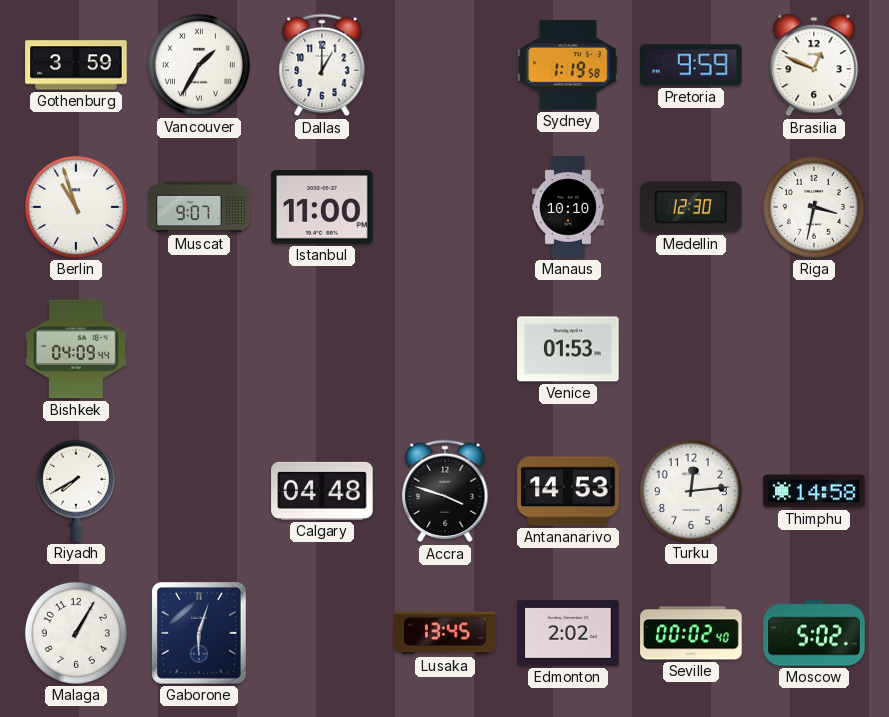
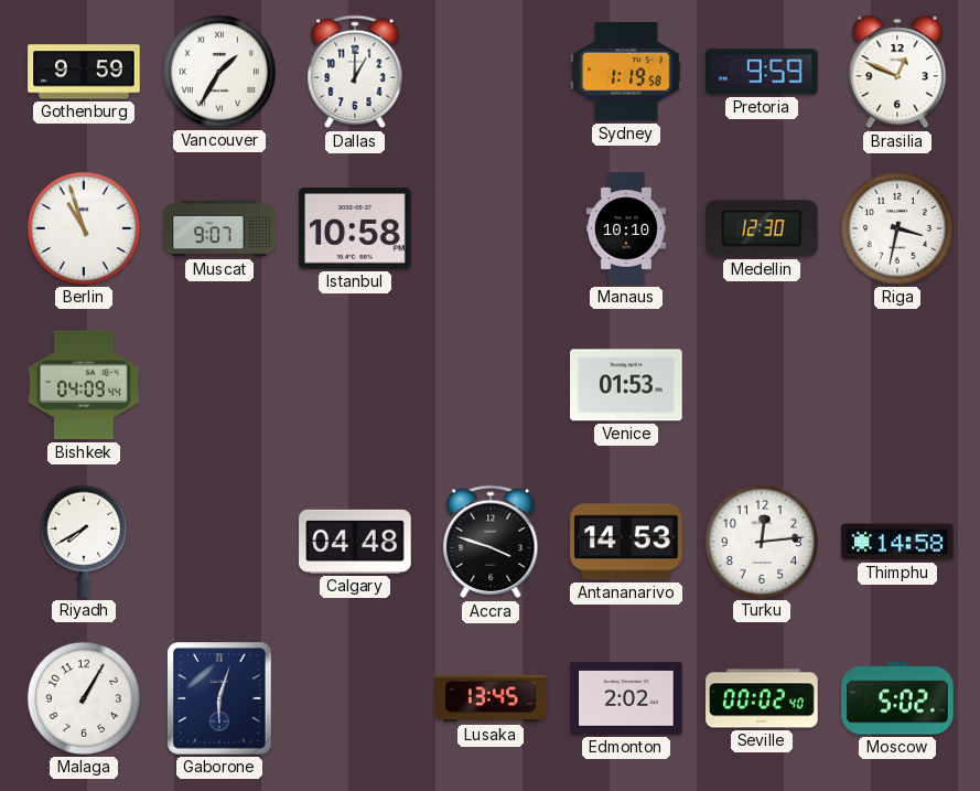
Gothenburg: 3:59 -> 9:59 (84, 72)
Istanbul: 11:00 -> 10:58 (355, 228)
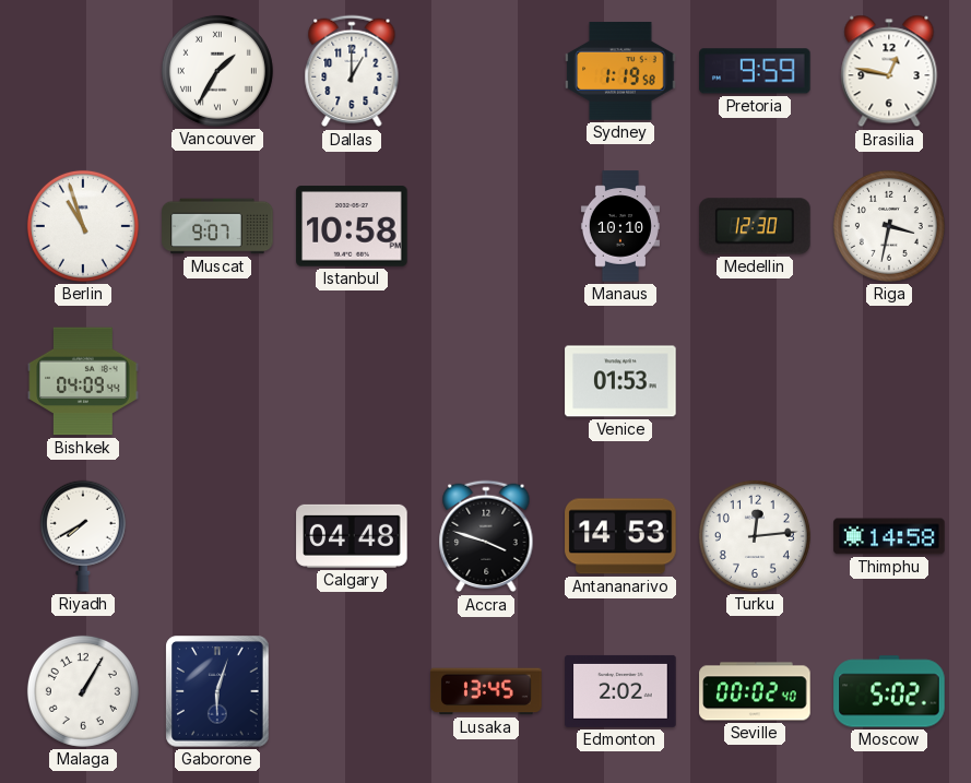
Gothenburg: 9:59 -> none (84, 72)
Brasilia: 12:49 -> 12:47 (889, 71)
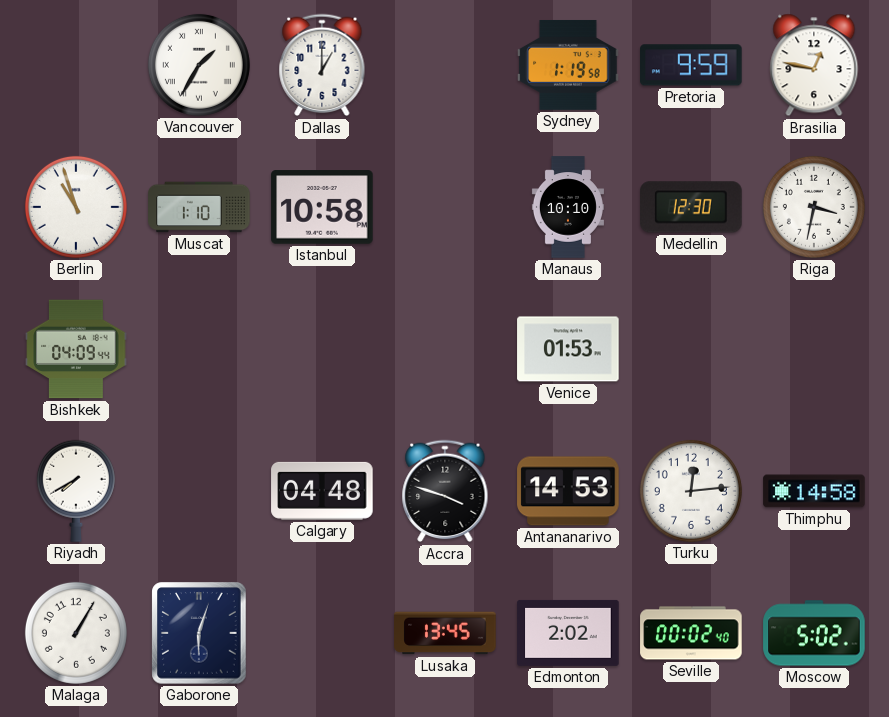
Muscat: 9:07 -> 1:10 (199, 207)
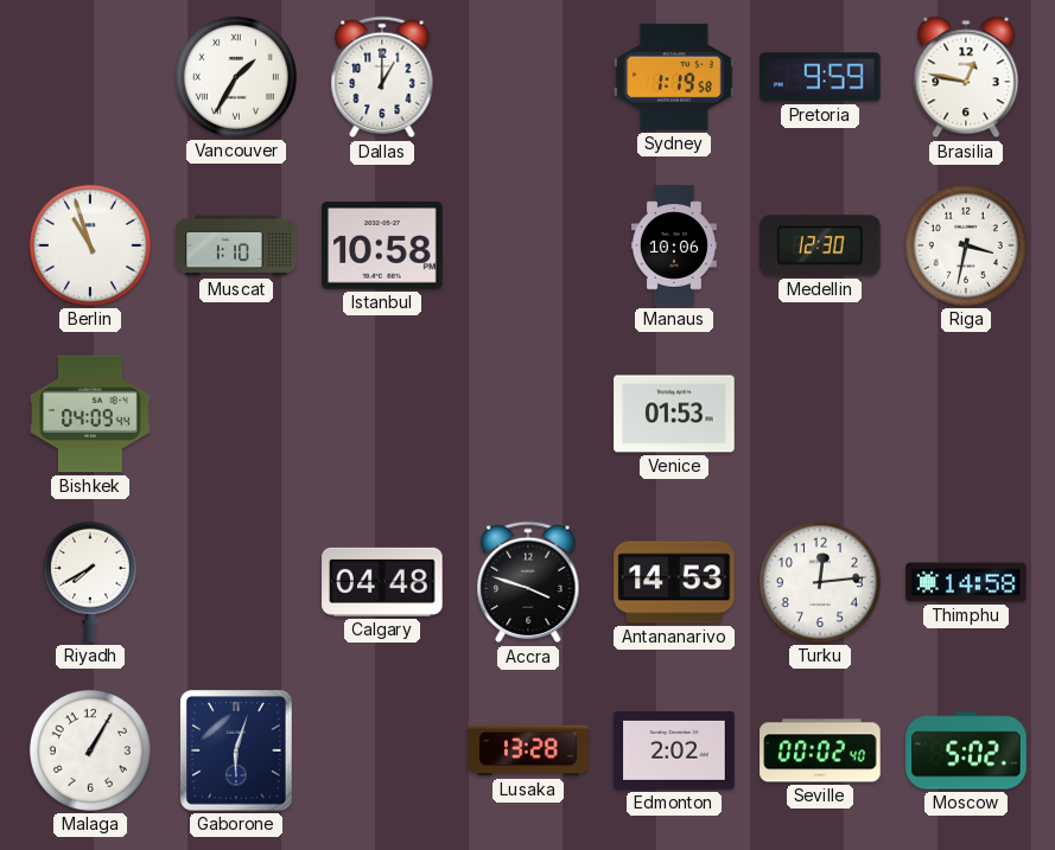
Manaus: 10:10 -> 10:06 (674, 245)
Lusaka: 13:45 -> 13:28 (528, 750)
